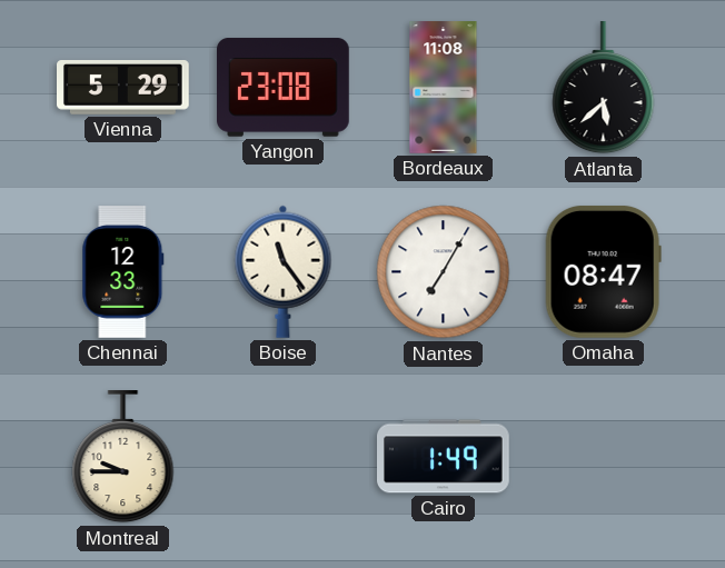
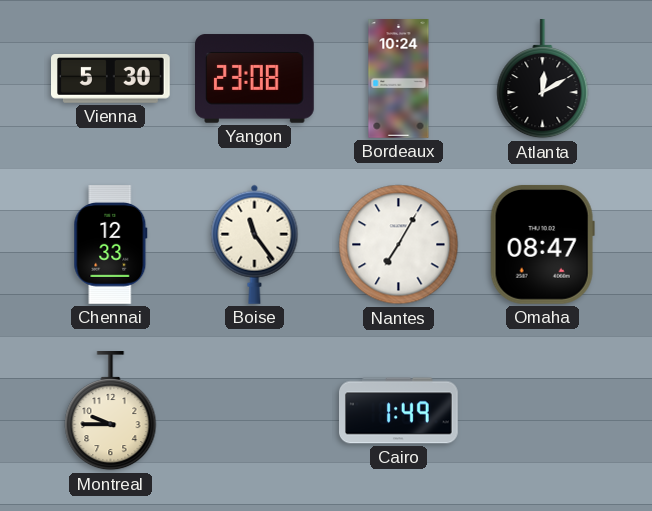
Vienna: 5:29 -> 5:30 (111, 79)
Bordeaux: 11:08 -> 10:24 (399, 79)
Atlanta: 5:38 -> 12:10 (543, 80)
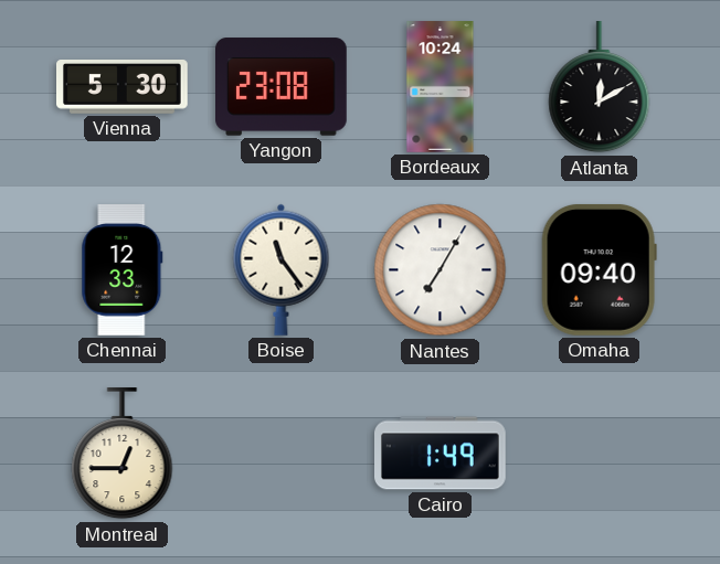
Omaha: 08:47 -> 09:40 (599, 270)
Montreal: 9:45 -> 12:45 (123, 455)
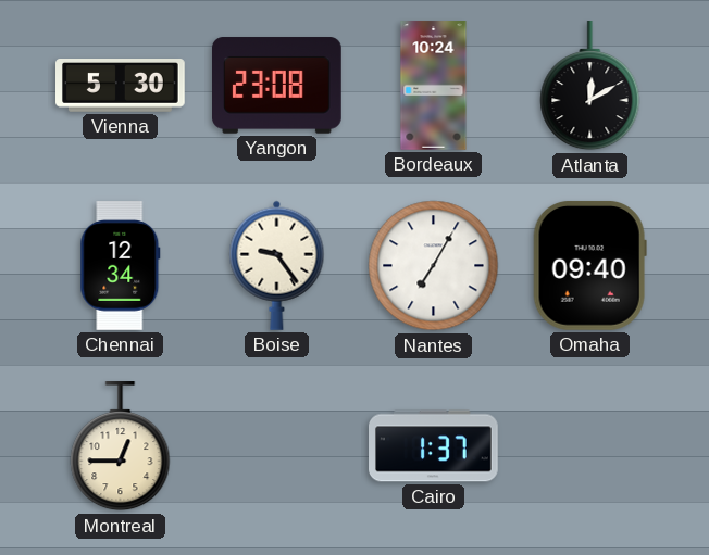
Chennai: 12:33 -> 12:34 (121, 266)
Boise: 11:24 -> 9:24 (277, 265)
Cairo: 1:49 -> 1:37 (434, 446)
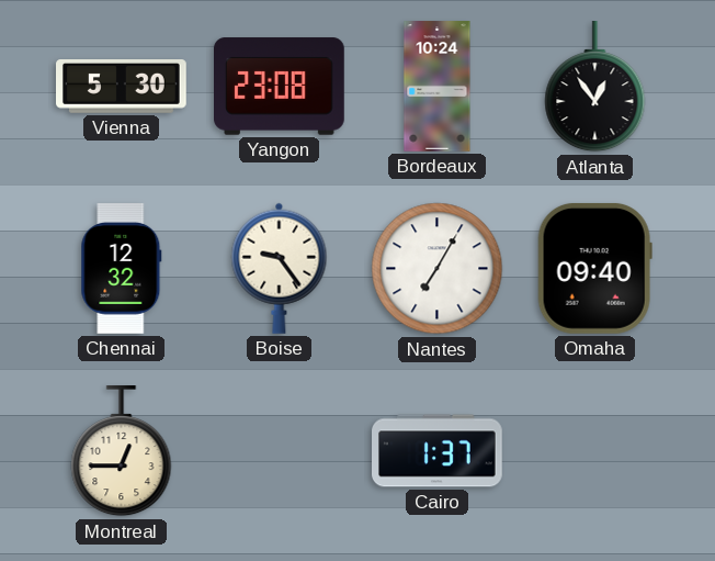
Atlanta: 12:10 -> 12:54 (595, 88)
Chennai: 12:34 -> 12:32 (122, 269)
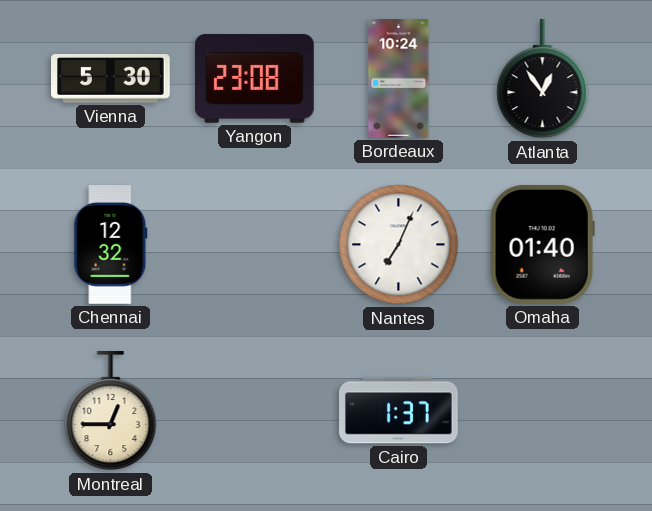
Boise: 9:24 -> none (280, 268)
Nantes: 7:05 -> 7:04 (399, 245)
Omaha: 09:40 -> 01:40 (542, 245)
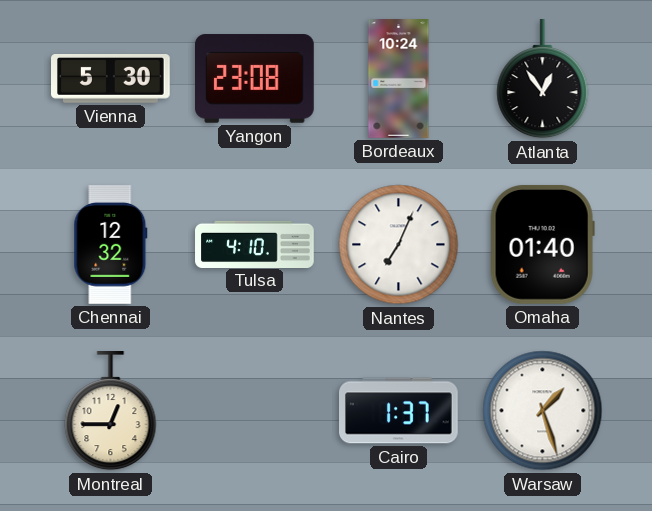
Tulsa: none -> 4:10 (255, 244)
Warsaw: none -> 1:27 (543, 411)
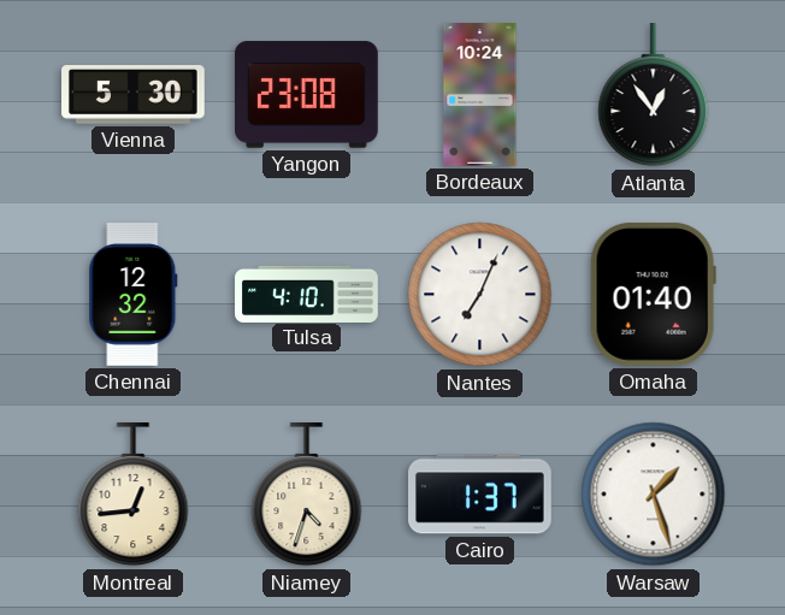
Montreal: 12:45 -> 12:44 (134, 496)
Niamey: none -> 4:33 (307, 496)
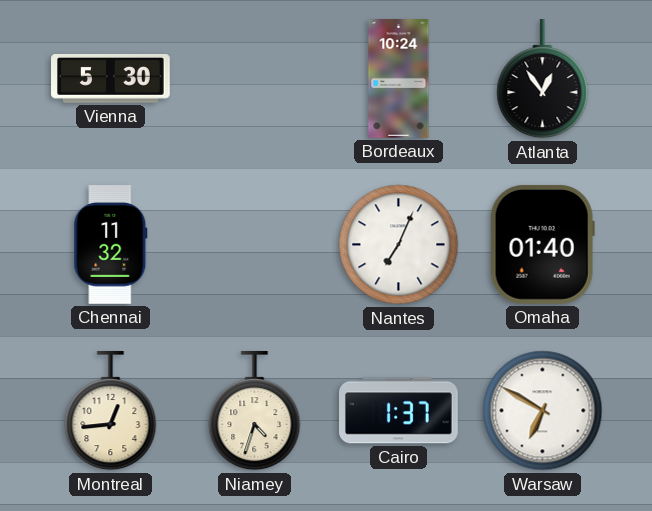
Yangon: 23:08 -> none (307, 95)
Chennai: 12:32 -> 11:32 (111, 245)
Tulsa: 4:10 -> none (307, 294)
Warsaw: 1:27 -> 6:50 (543, 411)
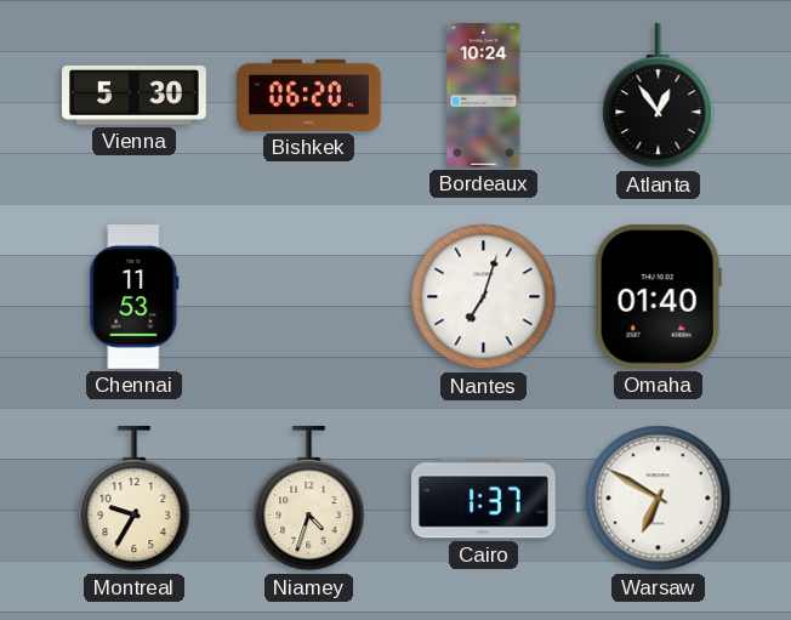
Bishkek: none -> 06:20 (309, 95)
Chennai: 11:32 -> 11:53 (135, 297)
Nantes: 7:04 -> 7:03 (484, 297)
Montreal: 12:44 -> 9:35 (135, 500)
